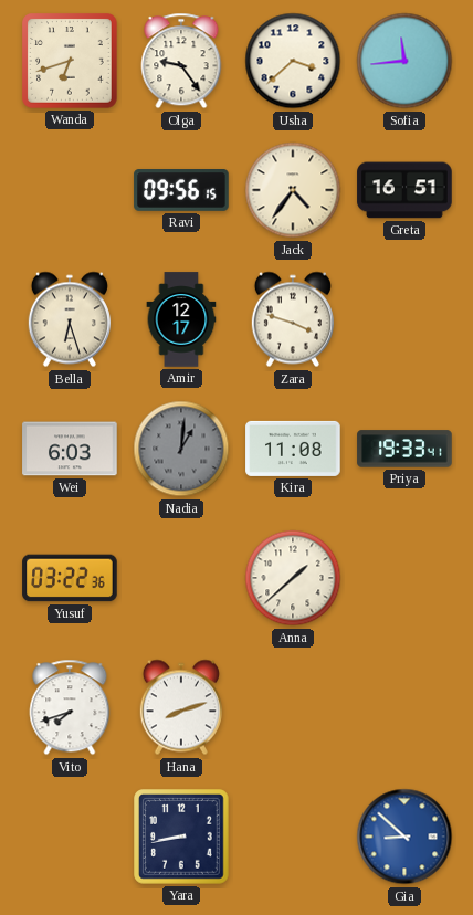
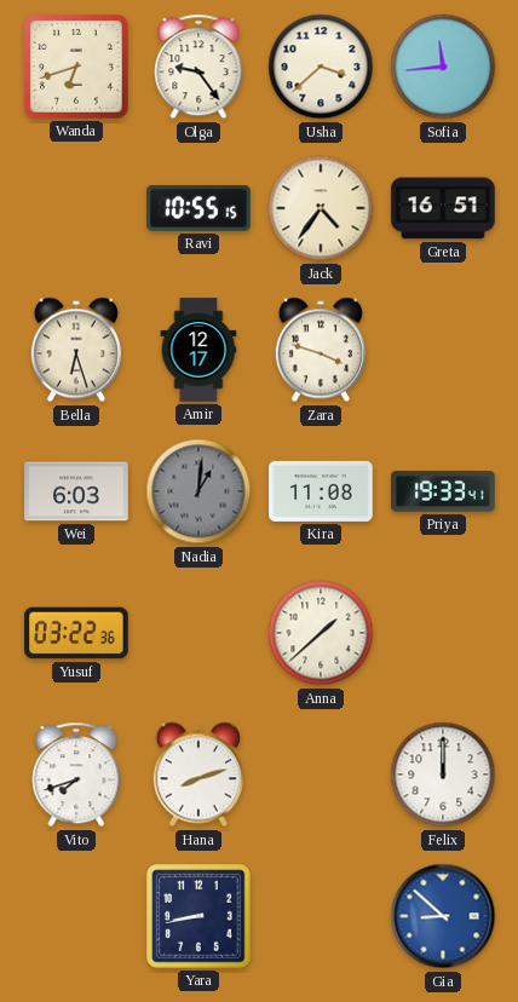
Ravi: 09:56 -> 10:55 (198, 209)
Felix: none -> 12:00 (443, 774)
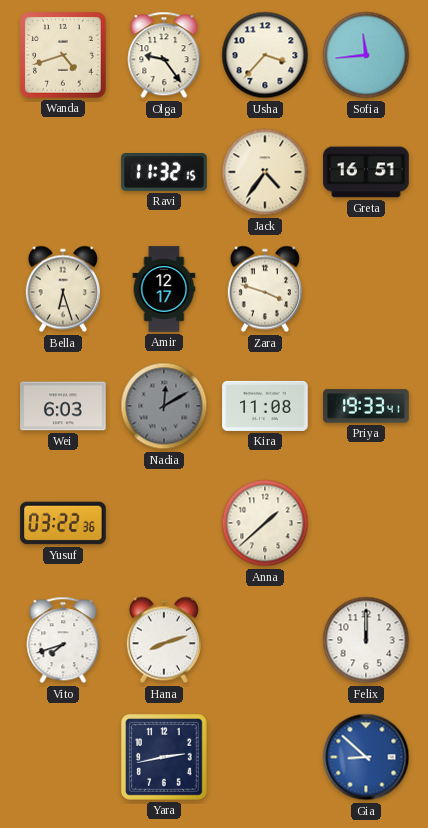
Wanda: 6:42 -> 4:42 (63, 55)
Usha: 3:38 -> 3:37 (265, 55)
Ravi: 10:55 -> 11:32 (164, 173)
Nadia: 1:01 -> 12:10 (164, 406)
Yara: 8:43 -> 2:43 (164, 757)
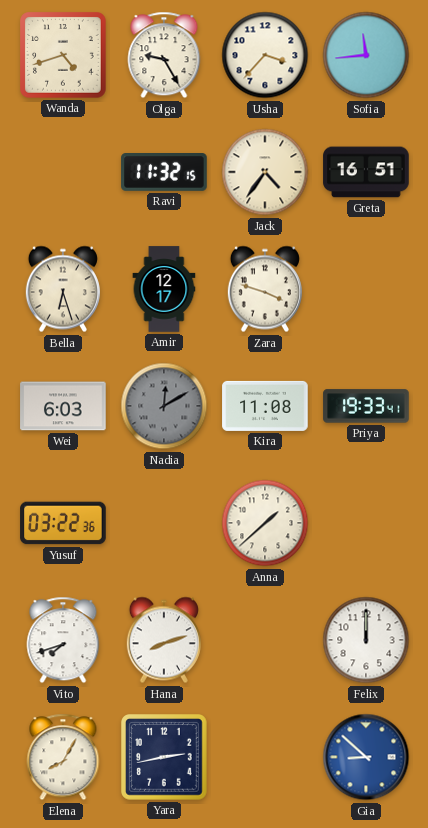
Olga: 9:24 -> 9:25 (164, 55)
Elena: none -> 8:05 (63, 757)
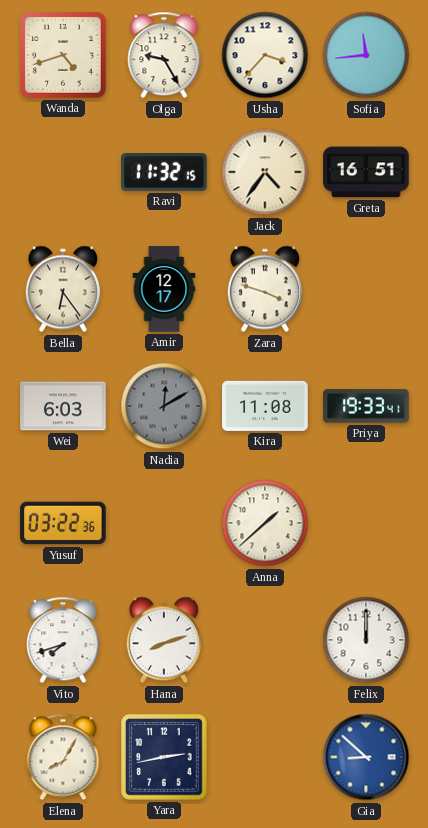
Bella: 6:27 -> 6:24 (63, 289)
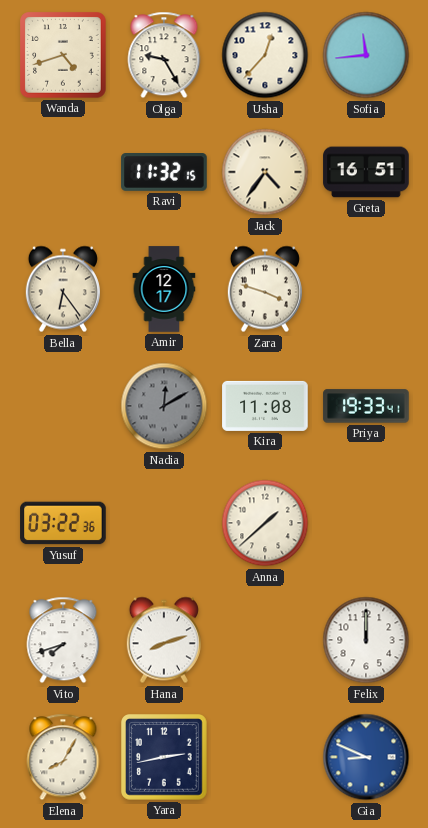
Usha: 3:37 -> 12:37 (265, 55)
Wei: 6:03 -> none (63, 406)
Gia: 8:52 -> 8:49 (366, 757)
